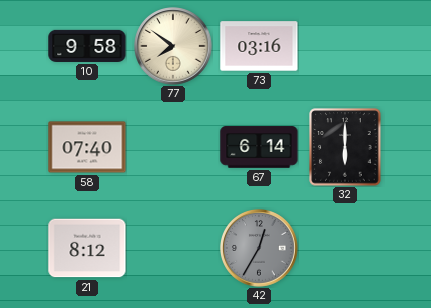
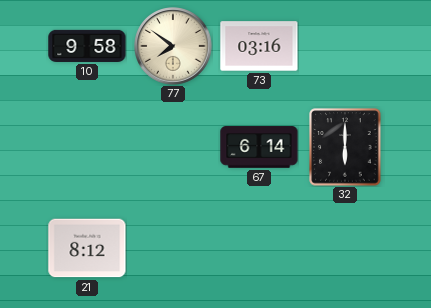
58: 07:40 -> none (87, 147)
42: 12:35 -> none (260, 249)
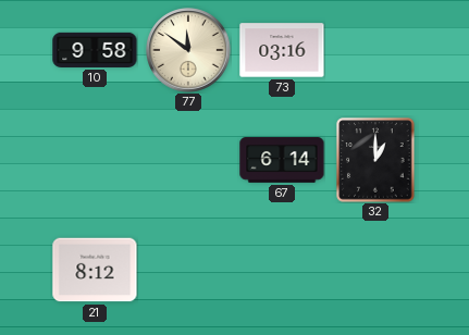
77: 7:51 -> 11:51 (189, 51)
32: 6:00 -> 1:00 (375, 160)
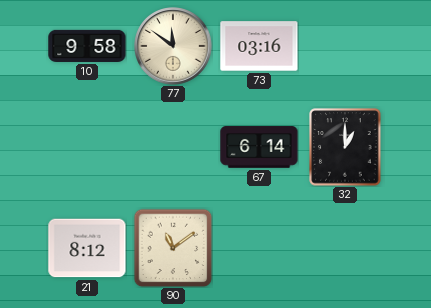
90: none -> 11:09 (173, 248)
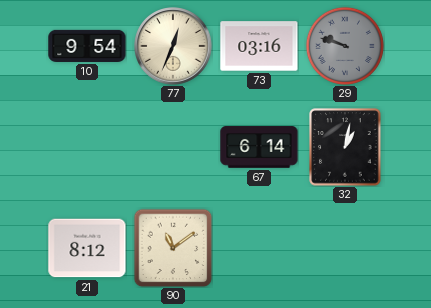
10: 9:58 -> 9:54 (87, 46)
77: 11:51 -> 12:34 (174, 47)
29: none -> 9:48 (345, 46)
32: 1:00 -> 1:02 (345, 147)
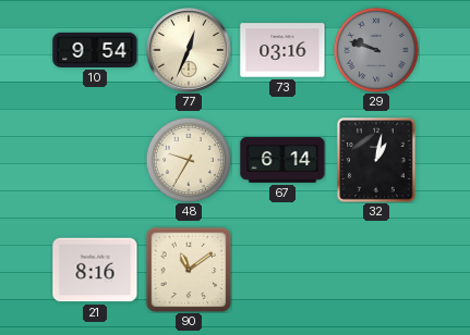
48: none -> 9:35 (189, 160)
21: 8:12 -> 8:16 (95, 270)
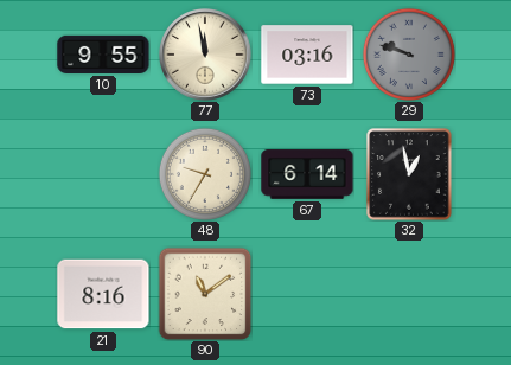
10: 9:54 -> 9:55 (103, 55)
77: 12:34 -> 11:58 (206, 56)
32: 1:02 -> 12:58 (409, 174)
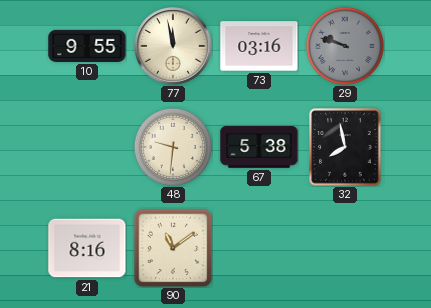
48: 9:35 -> 9:31 (173, 147)
67: 6:14 -> 5:38 (259, 147)
32: 12:58 -> 7:58 (345, 147)
